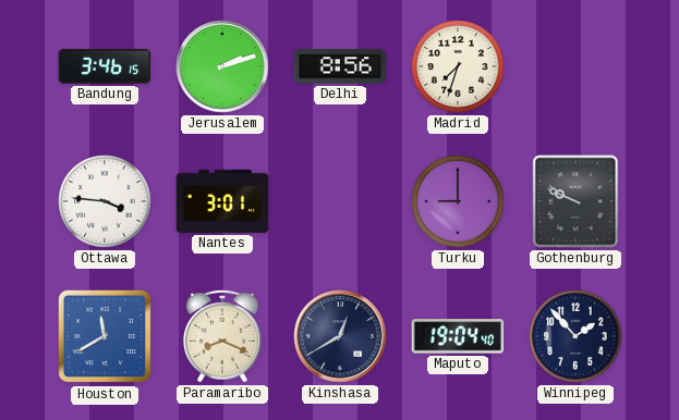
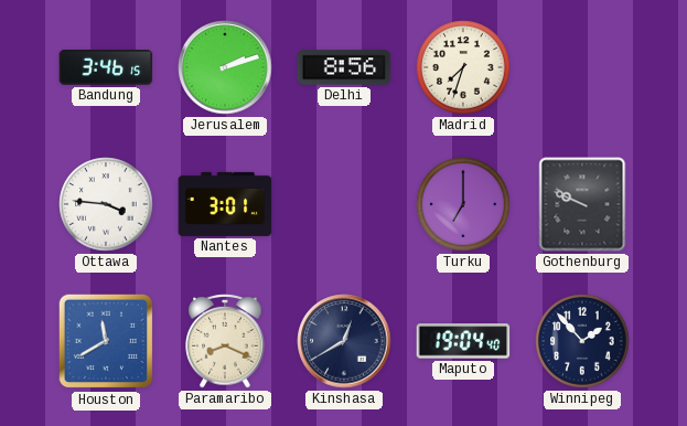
Turku: 9:00 -> 7:00 (463, 204)
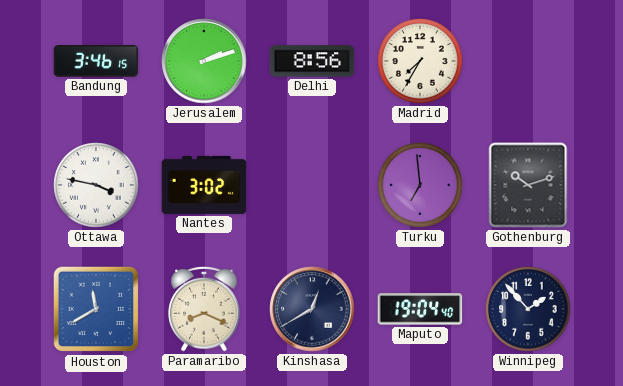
Madrid: 7:33 -> 7:35 (420, 61)
Ottawa: 3:46 -> 3:47 (96, 185)
Nantes: 3:01 -> 3:02 (204, 185)
Turku: 7:00 -> 6:59 (420, 185)
Gothenburg: 9:49 -> 10:12 (528, 185)
